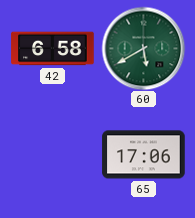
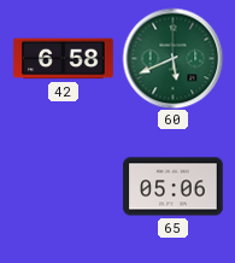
60: 5:40 -> 5:41 (172, 58)
65: 17:06 -> 05:06 (174, 187)
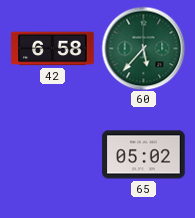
60: 5:41 -> 5:37 (143, 48)
65: 05:06 -> 05:02 (144, 155)
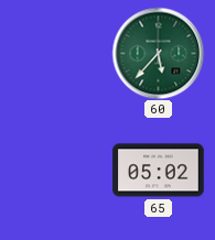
42: 6:58 -> none (53, 49)
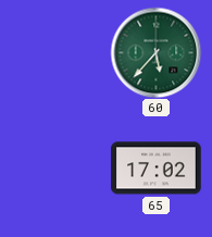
65: 05:02 -> 17:02 (157, 169)
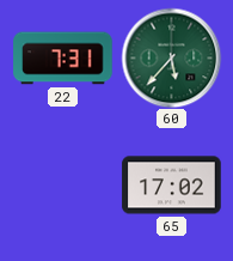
22: none -> 7:31 (63, 59)
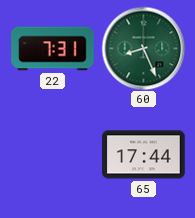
60: 5:37 -> 8:26 (143, 48)
65: 17:02 -> 17:44 (144, 155)
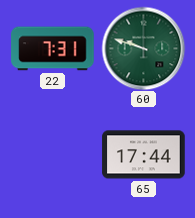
60: 8:26 -> 9:48 (143, 48)
